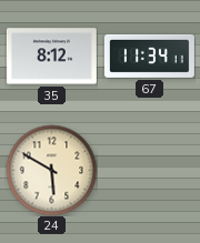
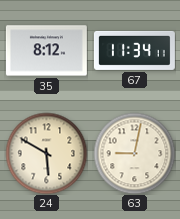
63: none -> 9:02 (134, 153)
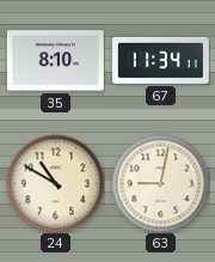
35: 8:12 -> 8:10 (55, 61)
24: 5:50 -> 10:50 (55, 183)
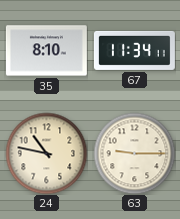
24: 10:50 -> 10:47 (46, 153)
63: 9:02 -> 9:15 (134, 153)
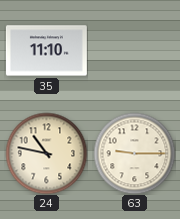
35: 8:10 -> 11:10 (46, 51)
67: 11:34 -> none (134, 50)
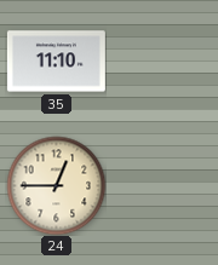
24: 10:47 -> 12:45 (56, 185)
63: 9:15 -> none (134, 153)
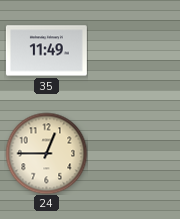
35: 11:10 -> 11:49 (46, 51)
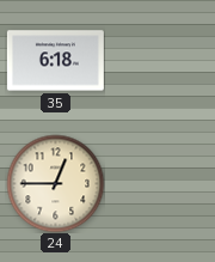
35: 11:49 -> 6:18 (55, 61)
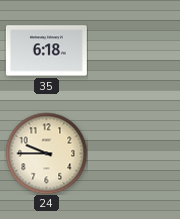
24: 12:45 -> 9:45 (46, 153)
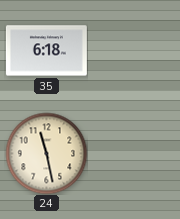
24: 9:45 -> 11:28 (46, 153)
